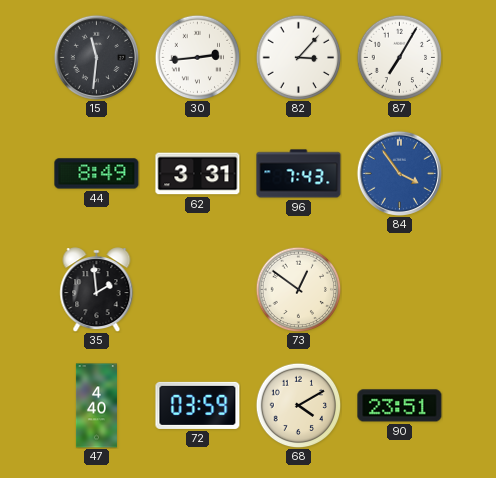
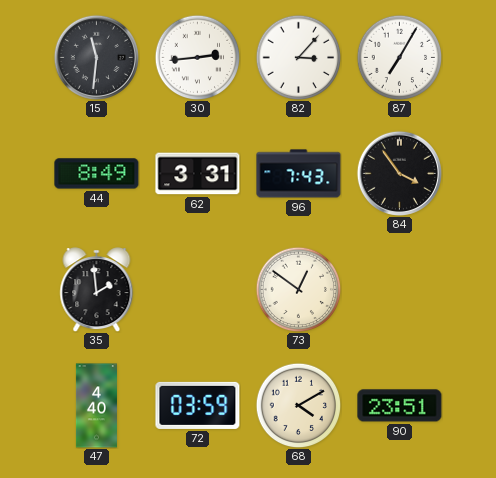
84 dial: blue -> black (399, 173)
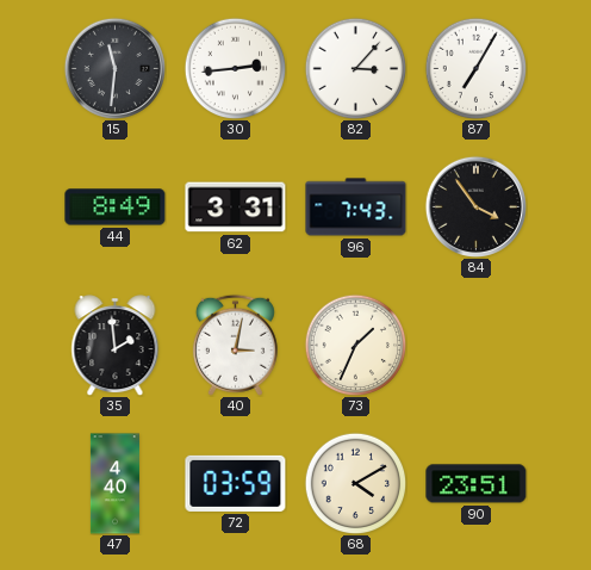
40: none -> 3:02 (235, 345)
73: 12:51 -> 1:34 (355, 345)
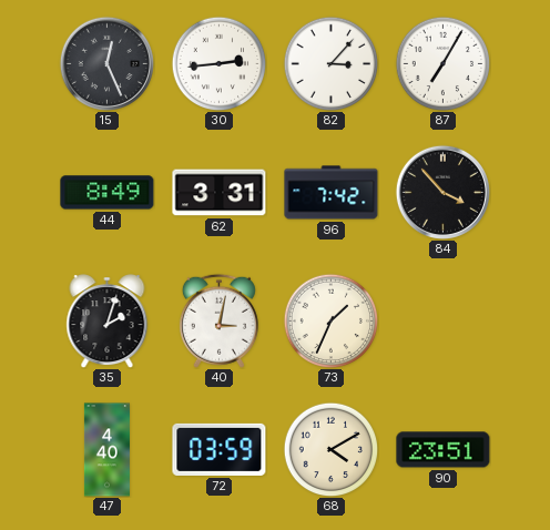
15: 11:31 -> 12:26 (106, 63)
96: 7:43 -> 7:42 (332, 193)
84: 3:54 -> 3:53 (442, 192)
35: 1:59 -> 2:03 (108, 322)
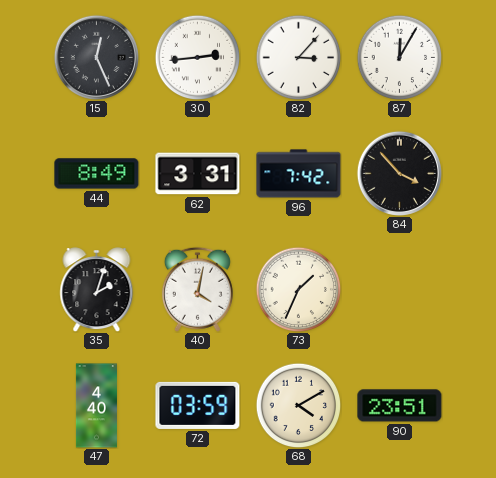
87: 7:05 -> 12:05 (399, 57)
40: 3:02 -> 4:02 (197, 289)
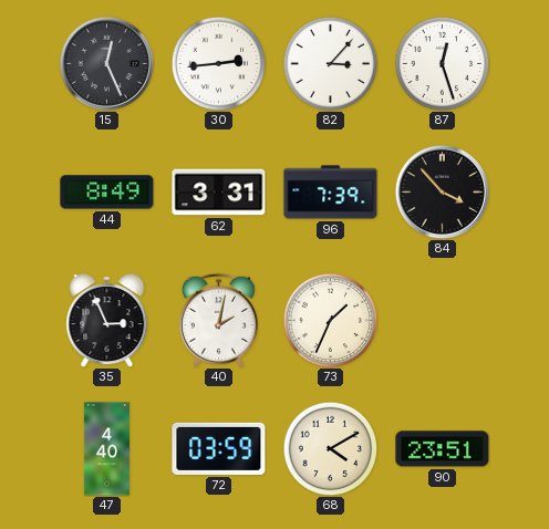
87: 12:05 -> 12:27 (442, 63)
96: 7:42 -> 7:39 (331, 193)
35: 2:03 -> 2:56 (107, 321)
40: 4:02 -> 2:02 (218, 320)
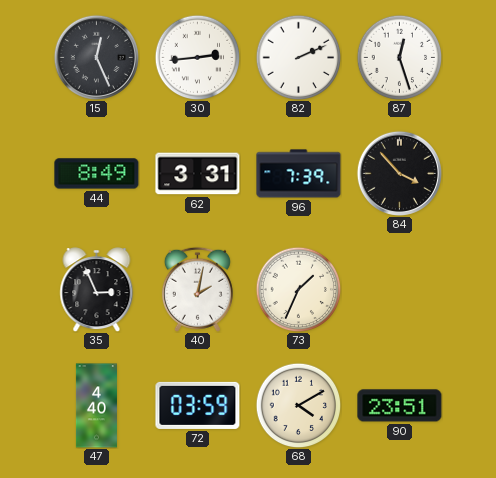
82: 3:07 -> 2:11 (298, 57)
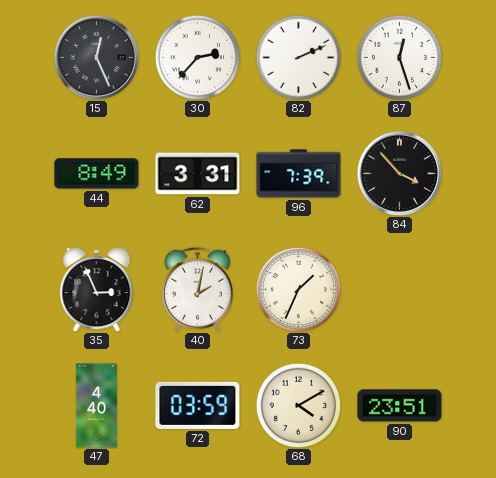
30: 2:44 -> 2:37 (197, 57)
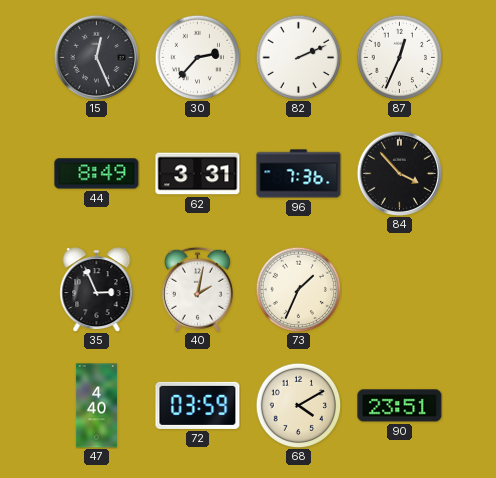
87: 12:27 -> 12:34 (399, 57)
96: 7:39 -> 7:36 (299, 174)
